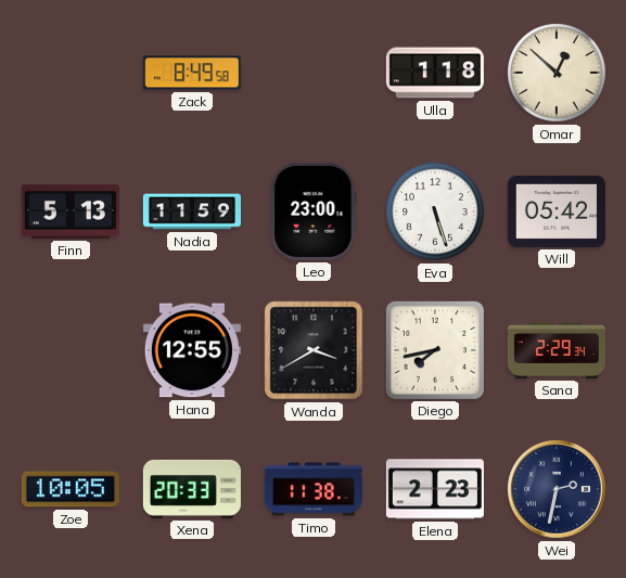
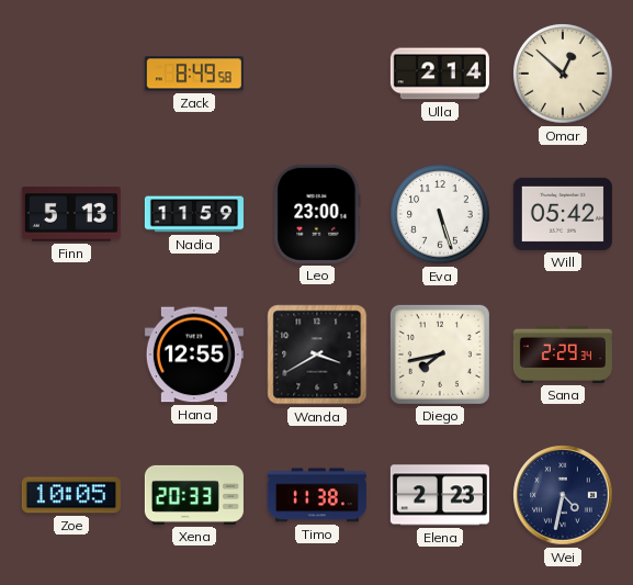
Ulla: 1:18 -> 2:14 (440, 74)
Wei: 2:32 -> 4:32 (563, 495)
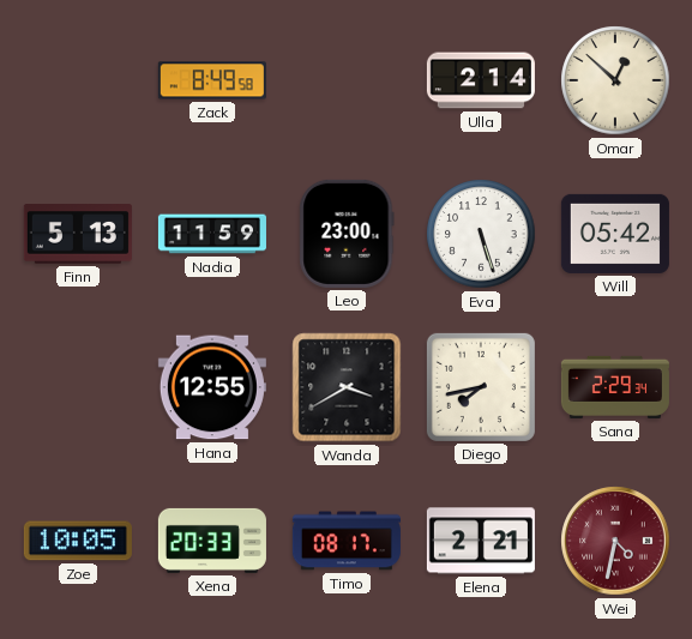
Timo: 11:38 -> 08:17 (347, 541)
Elena: 2:23 -> 2:21 (481, 541)
Wei dial: navy -> burgundy (615, 541)
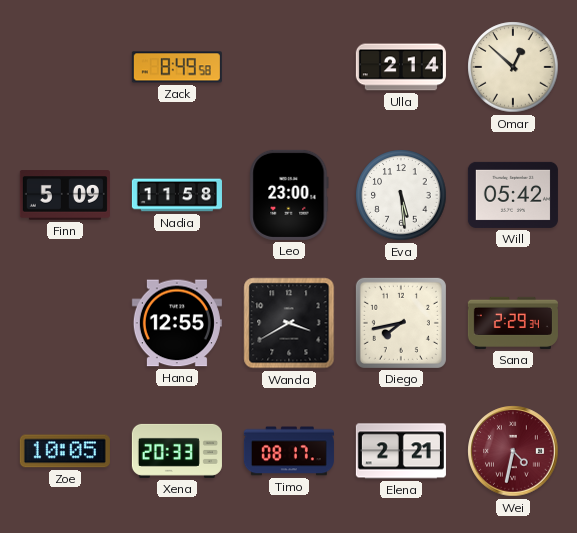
Finn: 5:13 -> 5:09 (65, 195)
Nadia: 11:59 -> 11:58 (177, 195)
Eva: 5:27 -> 5:29 (401, 195)
